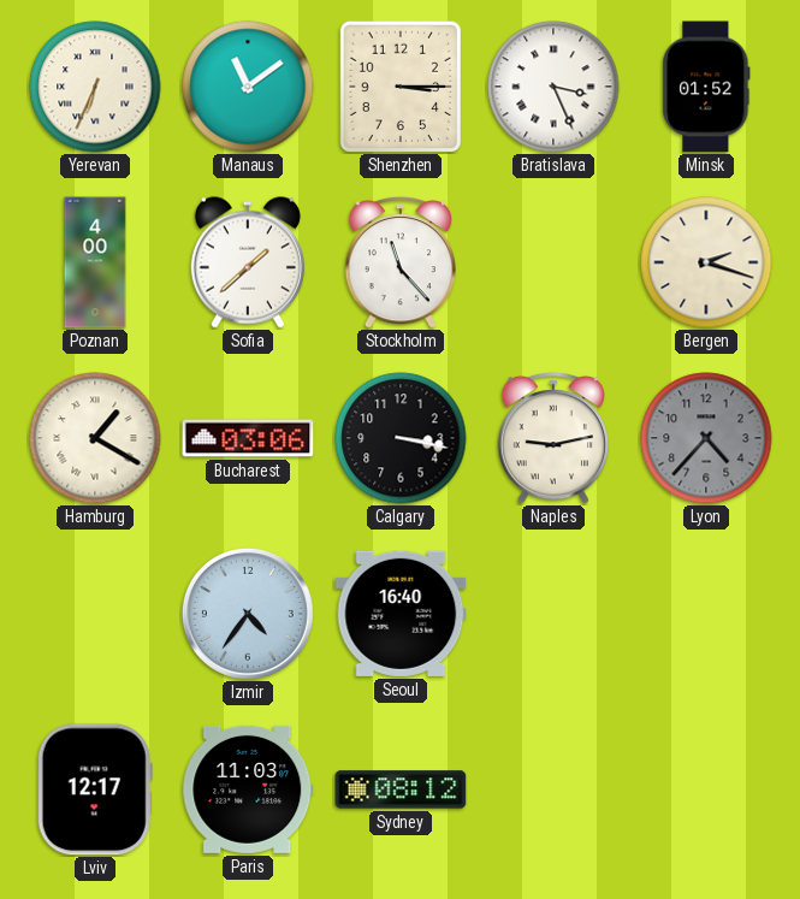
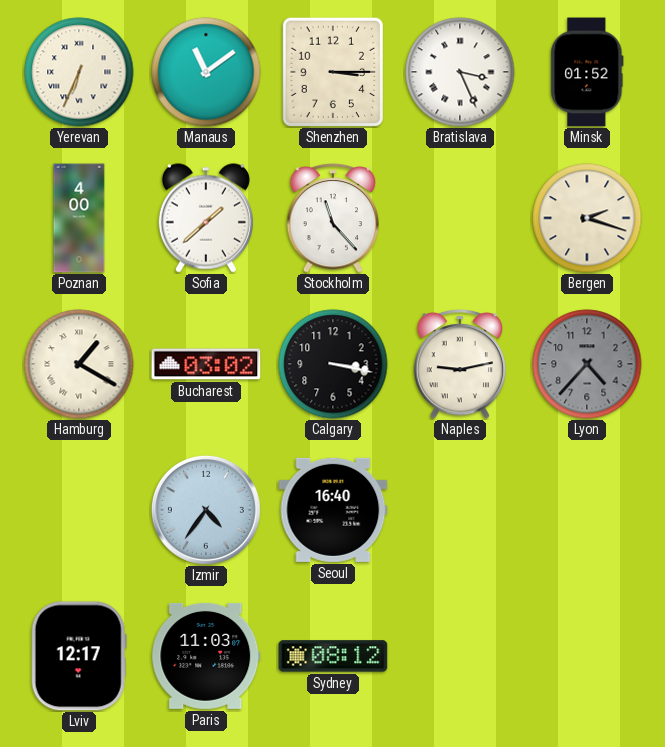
Bucharest: 03:06 -> 03:02 (206, 364)
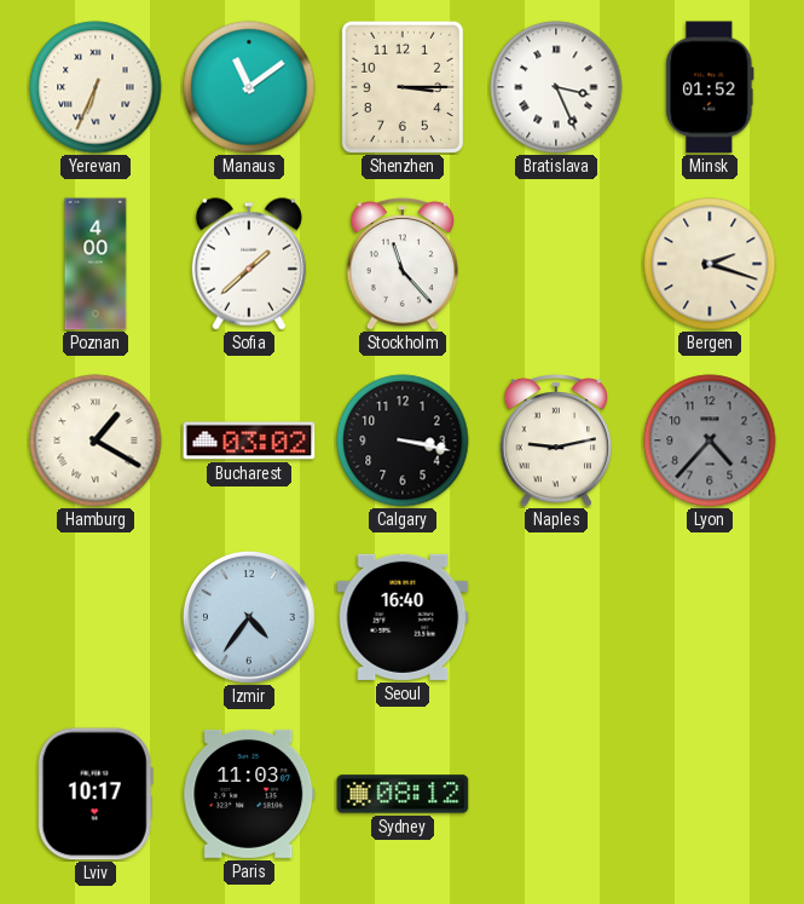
Lviv: 12:17 -> 10:17 (96, 794)
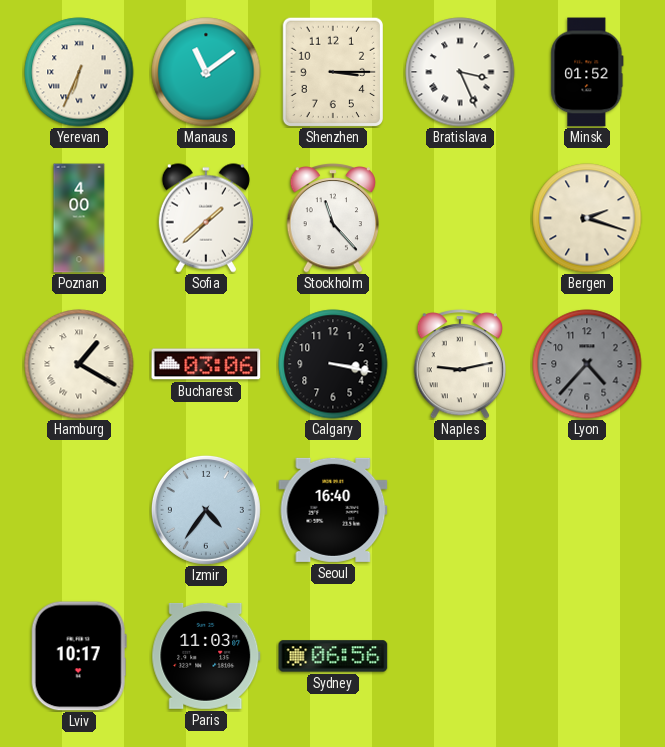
Bucharest: 03:02 -> 03:06 (206, 364)
Sydney: 08:12 -> 06:56 (333, 656)
